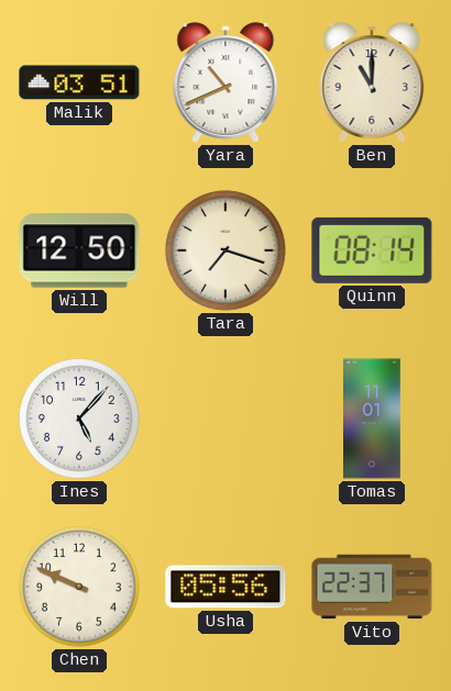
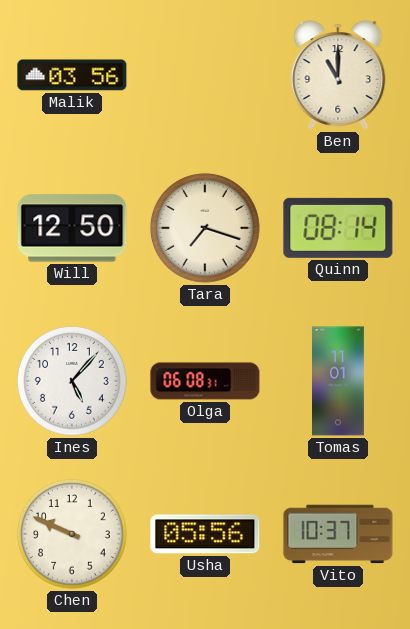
Malik: 03:51 -> 03:56 (72, 75)
Yara: 10:41 -> none (226, 82)
Olga: none -> 06:08 (205, 381)
Vito: 22:37 -> 10:37 (338, 534)
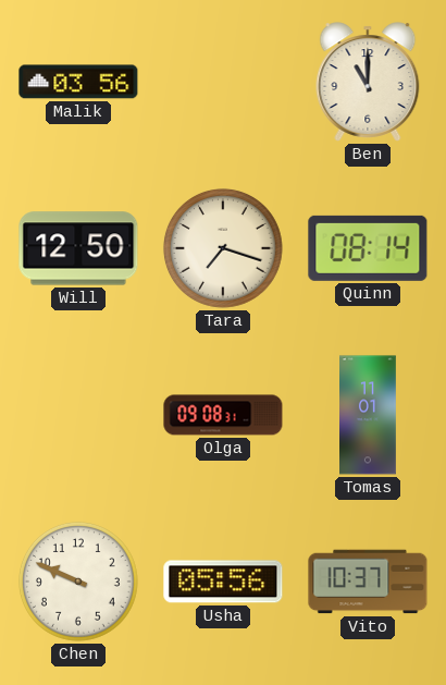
Ines: 5:07 -> none (72, 381)
Olga: 06:08 -> 09:08 (223, 415)
